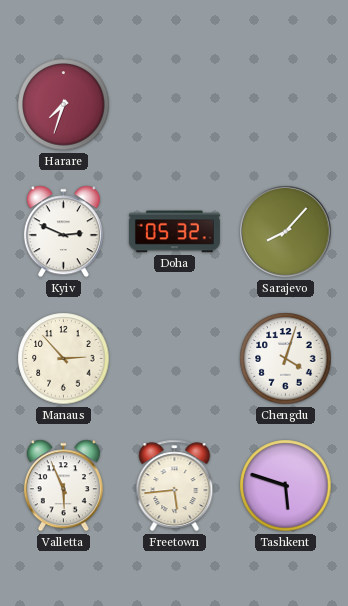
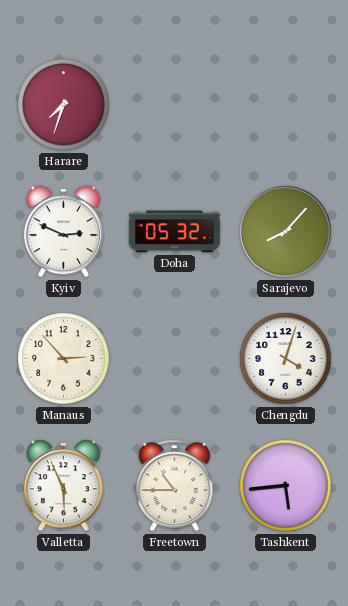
Freetown: 5:44 -> 10:45 (175, 486)
Tashkent: 5:48 -> 5:44 (286, 486)
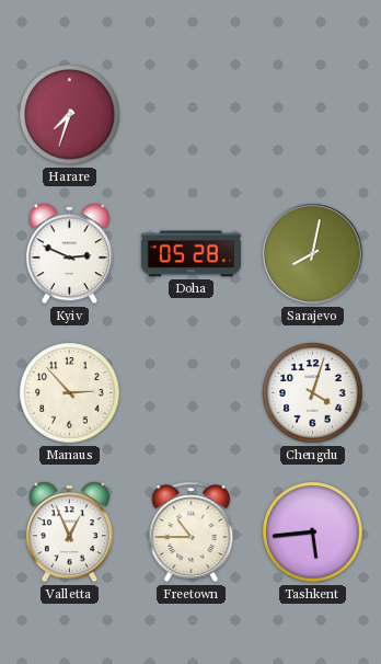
Doha: 05:32 -> 05:28 (190, 254)
Sarajevo: 8:07 -> 8:02 (313, 254)
Valletta: 5:56 -> 12:56 (69, 533)
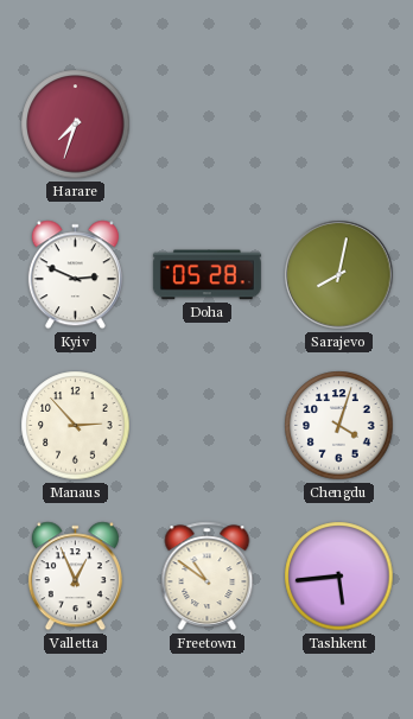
Freetown: 10:45 -> 10:51 (208, 577)
